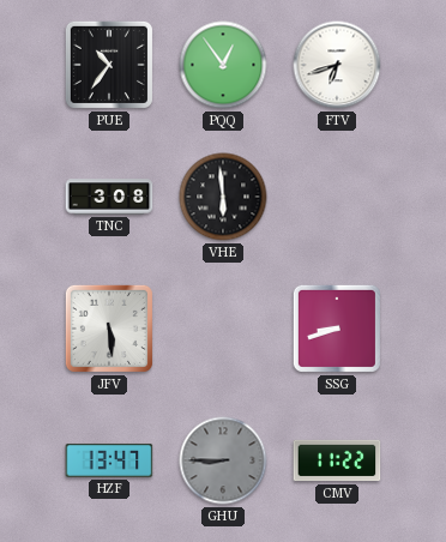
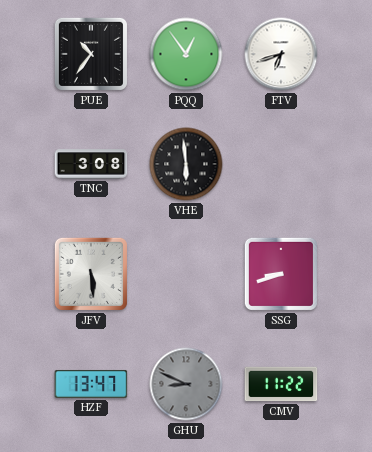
GHU: 8:45 -> 8:49 (186, 384)
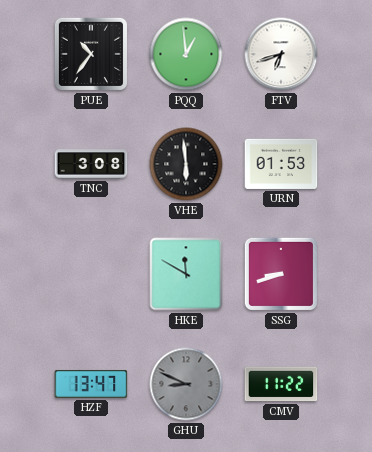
PQQ: 12:54 -> 12:59 (186, 54)
URN: none -> 01:53 (281, 164)
JFV: 5:29 -> none (91, 274)
HKE: none -> 11:50 (186, 274)
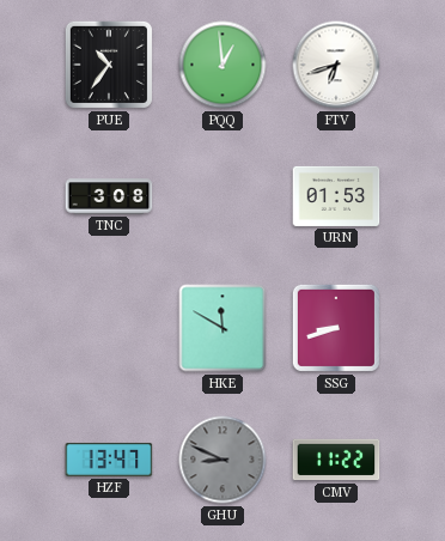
VHE: 5:59 -> none (186, 164)
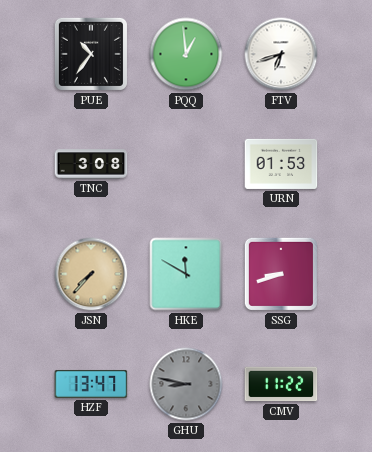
JSN: none -> 7:37 (91, 274)
GHU: 8:49 -> 8:47 (186, 384)
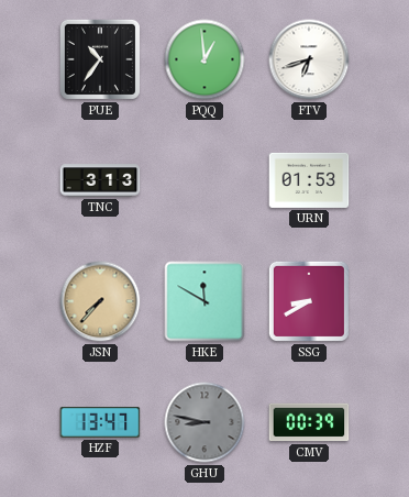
TNC: 3:08 -> 3:13 (100, 180)
SSG: 8:42 -> 8:40 (309, 301)
CMV: 11:22 -> 00:39 (309, 422)
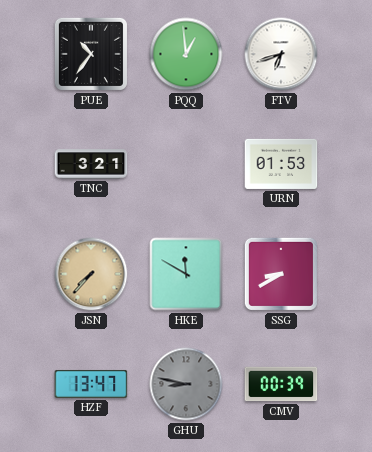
TNC: 3:13 -> 3:21 (91, 164)
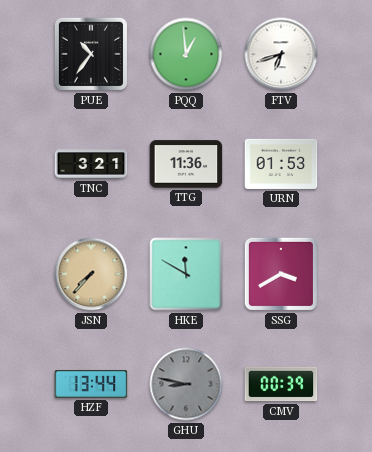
TTG: none -> 11:36 (186, 164)
SSG: 8:40 -> 3:40 (281, 274)
HZF: 13:47 -> 13:44 (91, 384)
